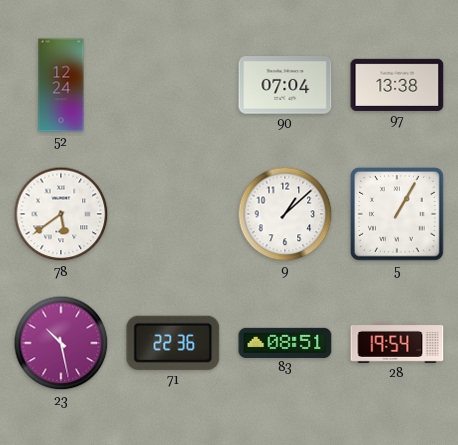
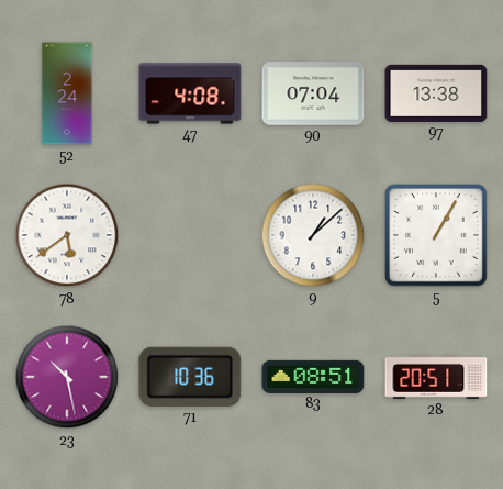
52: 12:24 -> 2:24 (67, 93)
47: none -> 4:08 (190, 93)
71: 22:36 -> 10:36 (190, 377)
28: 19:54 -> 20:51 (436, 377)
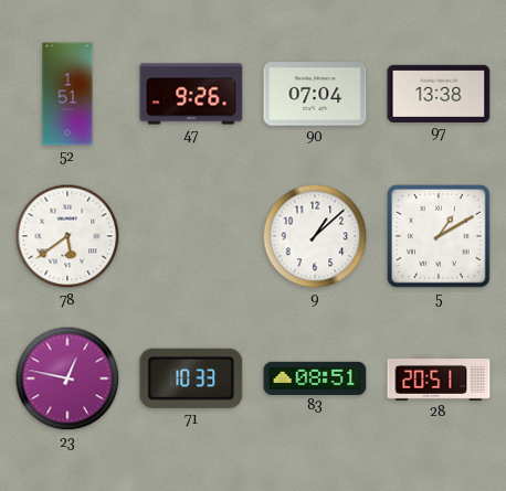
52: 2:24 -> 1:51 (67, 94)
47: 4:08 -> 9:26 (191, 94)
5: 1:05 -> 1:10 (440, 237)
23: 10:28 -> 12:47 (67, 378)
71: 10:36 -> 10:33 (191, 378)
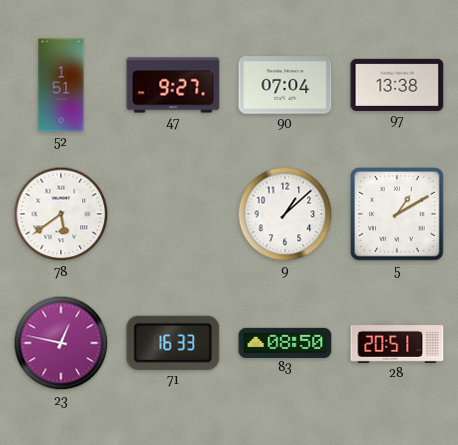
47: 9:26 -> 9:27 (173, 85)
71: 10:33 -> 16:33 (173, 343)
83: 08:51 -> 08:50 (285, 342)
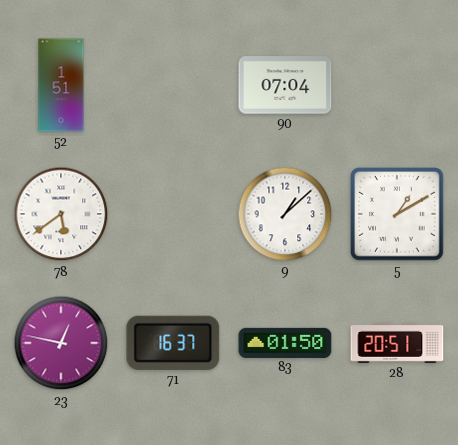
47: 9:27 -> none (173, 85)
97: 13:38 -> none (397, 85)
71: 16:33 -> 16:37 (173, 343)
83: 08:50 -> 01:50 (285, 342)
